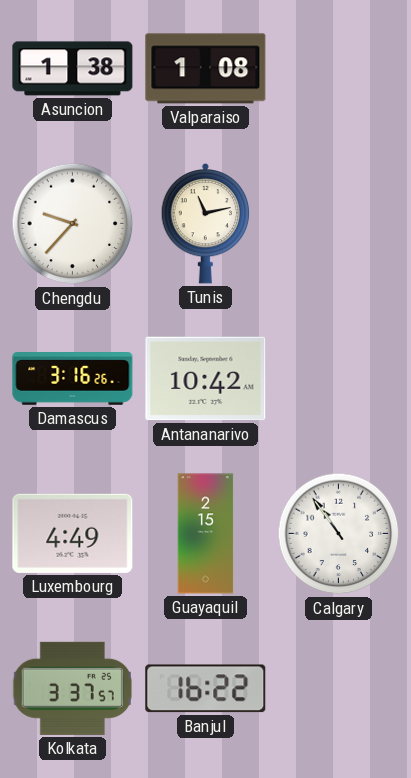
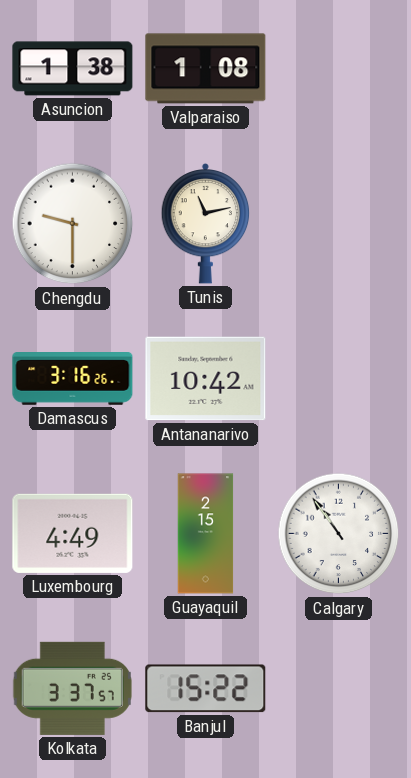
Chengdu: 9:37 -> 9:30 (73, 224)
Banjul: 16:22 -> 15:22 (206, 689)
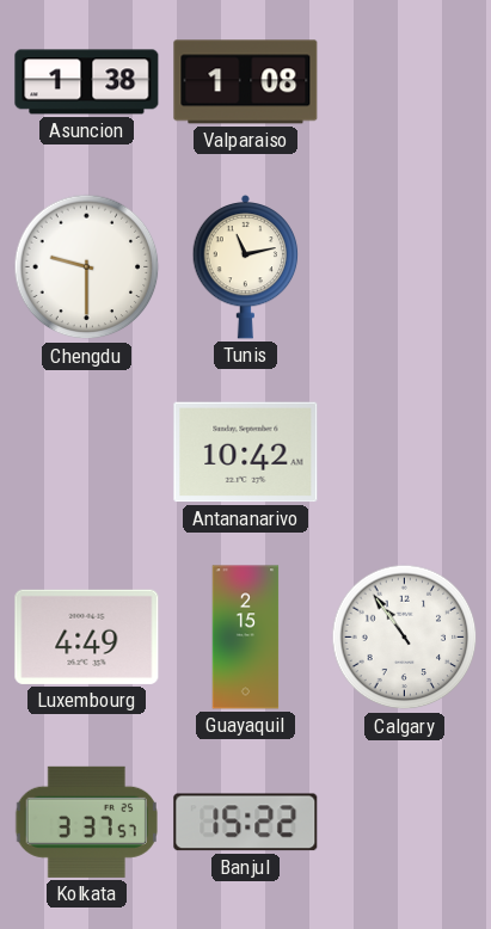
Damascus: 3:16 -> none (73, 379)
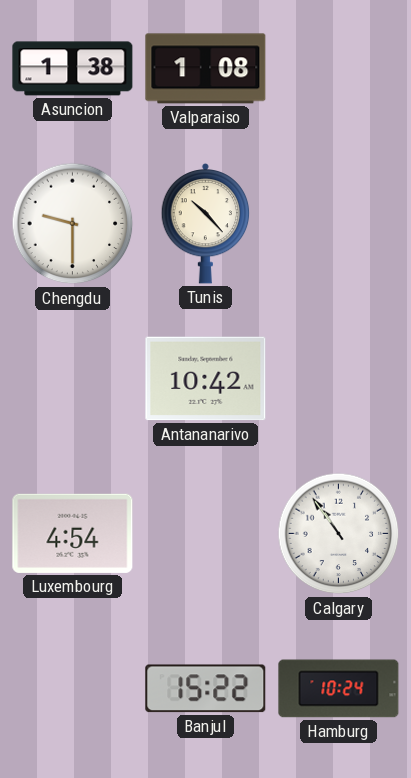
Tunis: 11:13 -> 10:23 (206, 223)
Luxembourg: 4:49 -> 4:54 (73, 533)
Guayaquil: 2:15 -> none (246, 638)
Kolkata: 3:37 -> none (86, 822)
Hamburg: none -> 10:24 (339, 689)
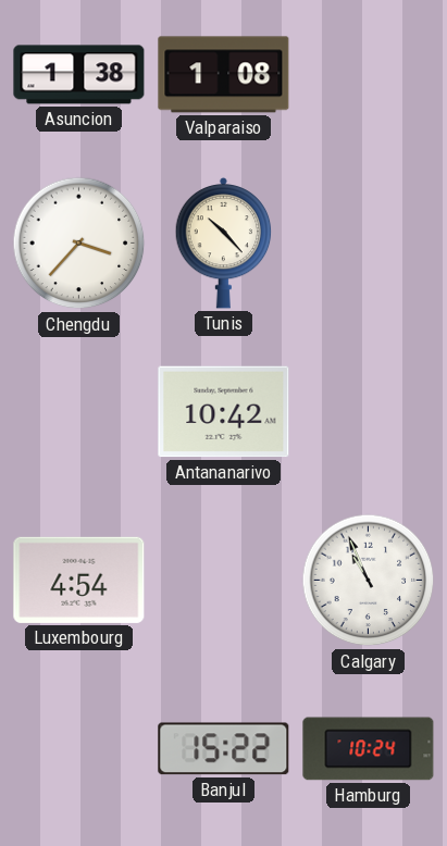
Chengdu: 9:30 -> 3:37 (79, 244)
Calgary: 10:54 -> 10:56 (369, 581)
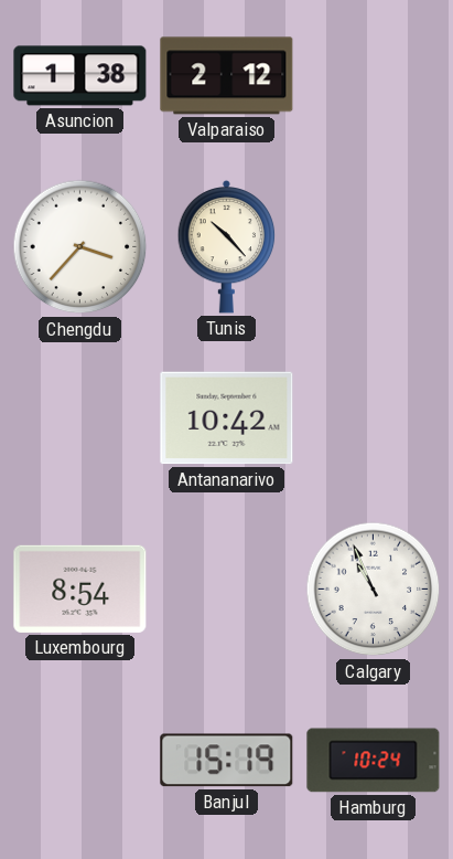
Valparaiso: 1:08 -> 2:12 (227, 76)
Luxembourg: 4:54 -> 8:54 (80, 588)
Banjul: 15:22 -> 15:19 (227, 761)
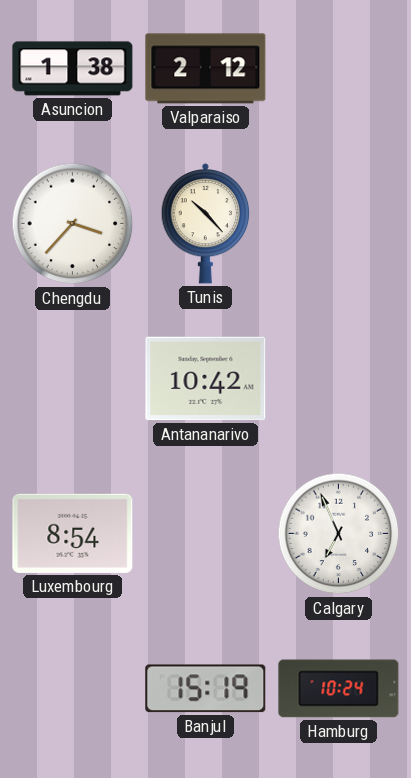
Calgary: 10:56 -> 6:56 (339, 534)
